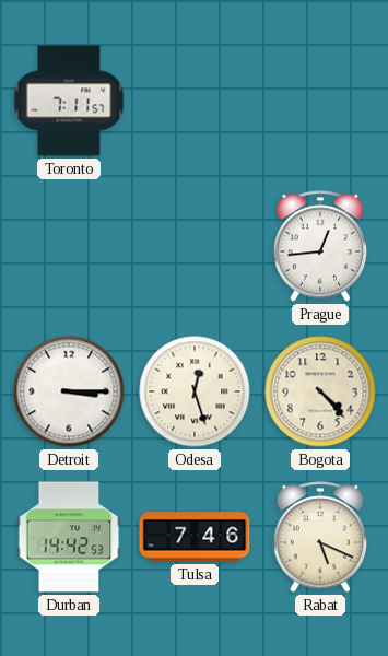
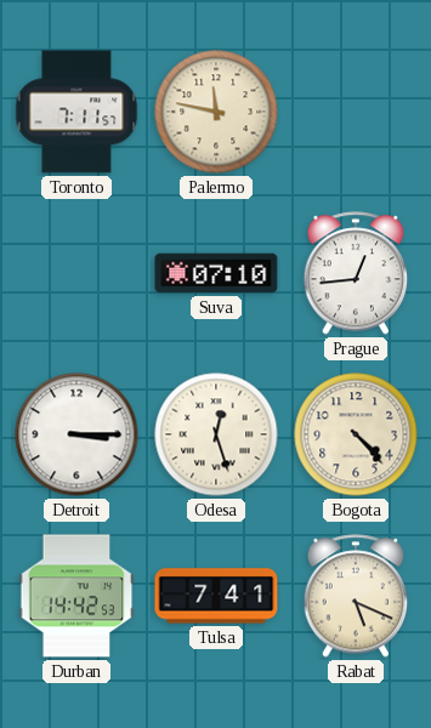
Palermo: none -> 11:47 (216, 112)
Suva: none -> 07:10 (216, 273)
Tulsa: 7:46 -> 7:41 (216, 596)
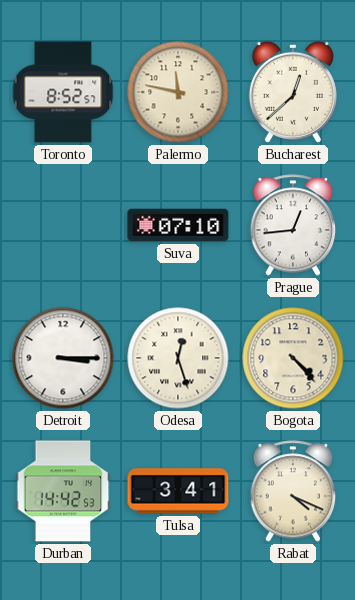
Toronto: 7:11 -> 8:52 (63, 92)
Bucharest: none -> 12:38 (293, 92)
Tulsa: 7:41 -> 3:41 (178, 491)
Rabat: 5:19 -> 4:19 (293, 491)
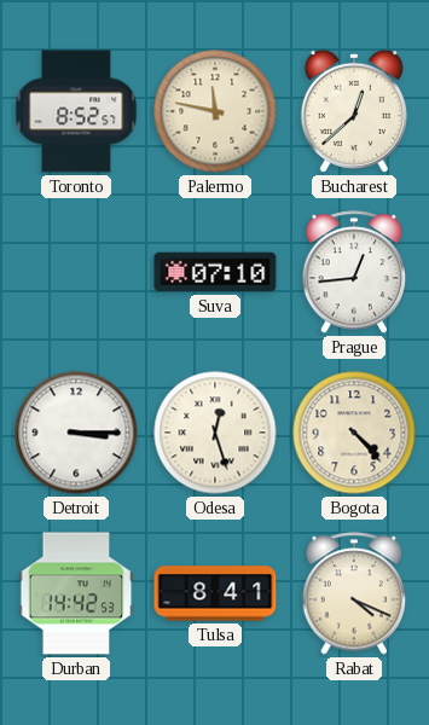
Tulsa: 3:41 -> 8:41 (215, 593)
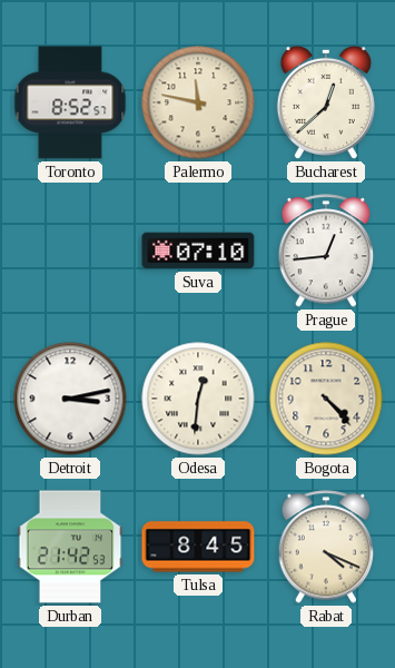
Detroit: 3:15 -> 3:13 (70, 399)
Odesa: 12:27 -> 12:31 (198, 399)
Durban: 14:42 -> 21:42 (70, 547)
Tulsa: 8:41 -> 8:45 (198, 547)
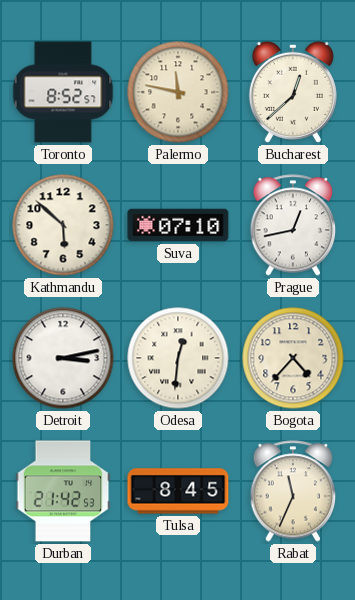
Kathmandu: none -> 5:52 (63, 225)
Prague: 12:44 -> 12:43 (293, 225)
Bogota: 4:23 -> 4:37 (293, 358)
Rabat: 4:19 -> 11:34 (293, 491)
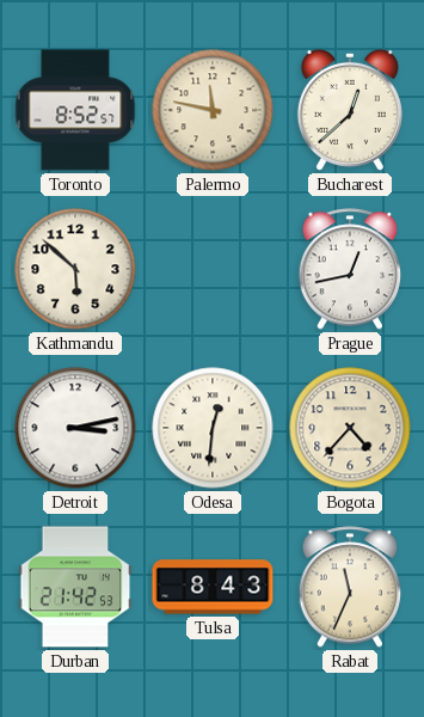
Suva: 07:10 -> none (178, 225)
Tulsa: 8:45 -> 8:43 (213, 587)
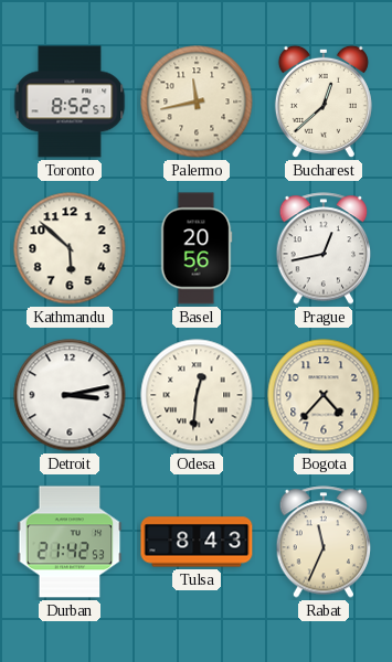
Palermo: 11:47 -> 11:43 (197, 102)
Basel: none -> 20:56 (197, 248)
